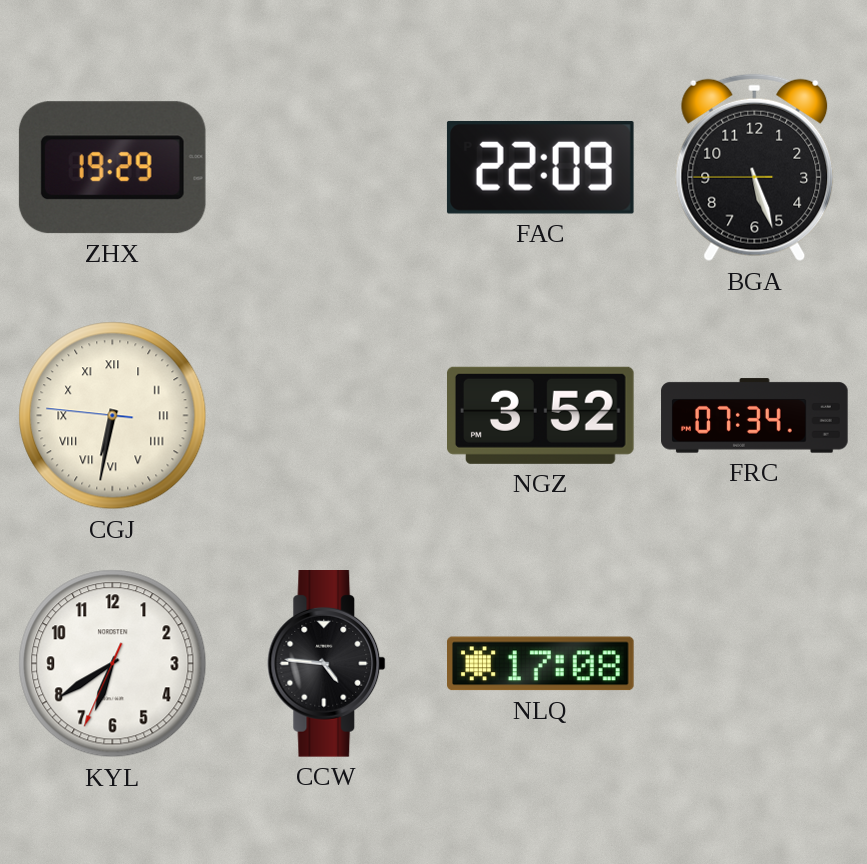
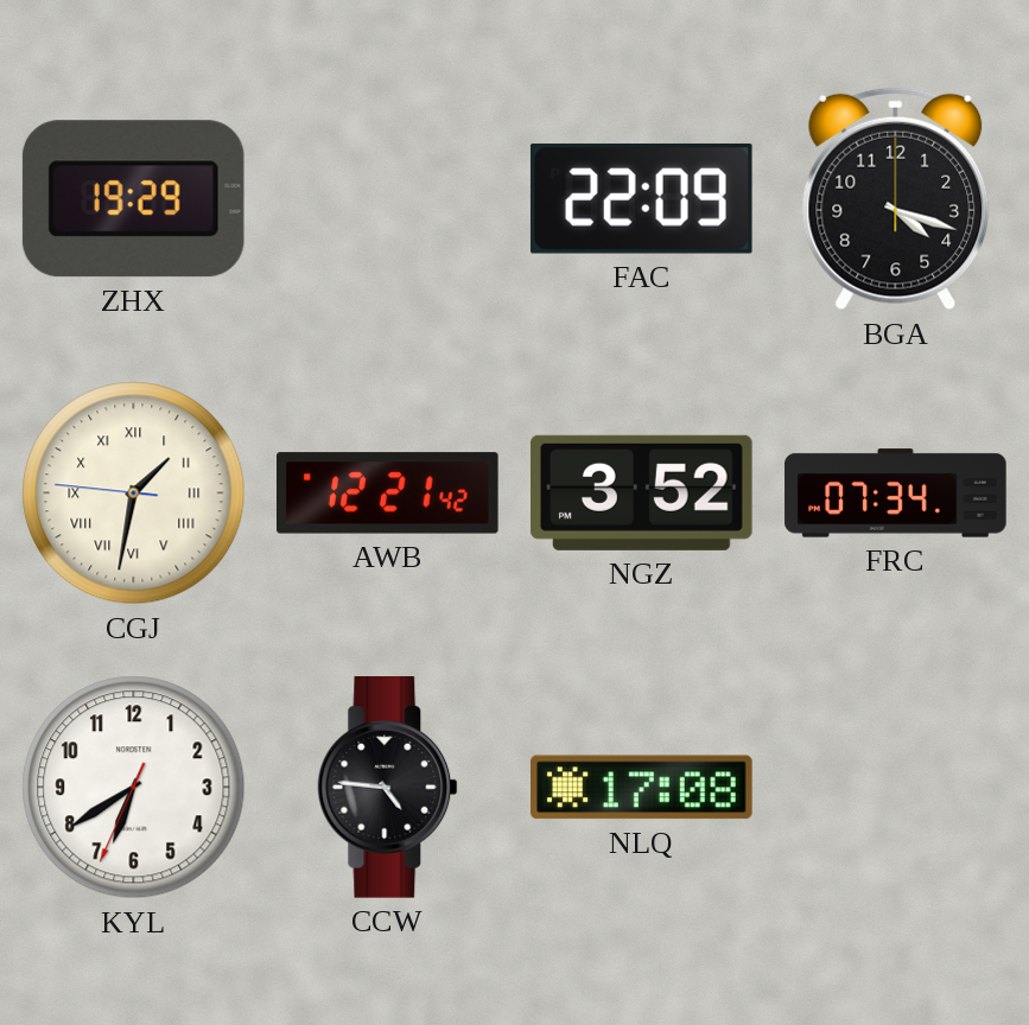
BGA: 5:26 -> 4:18 (896, 199)
CGJ: 6:31 -> 1:31 (134, 494)
AWB: none -> 12:21 (388, 494)
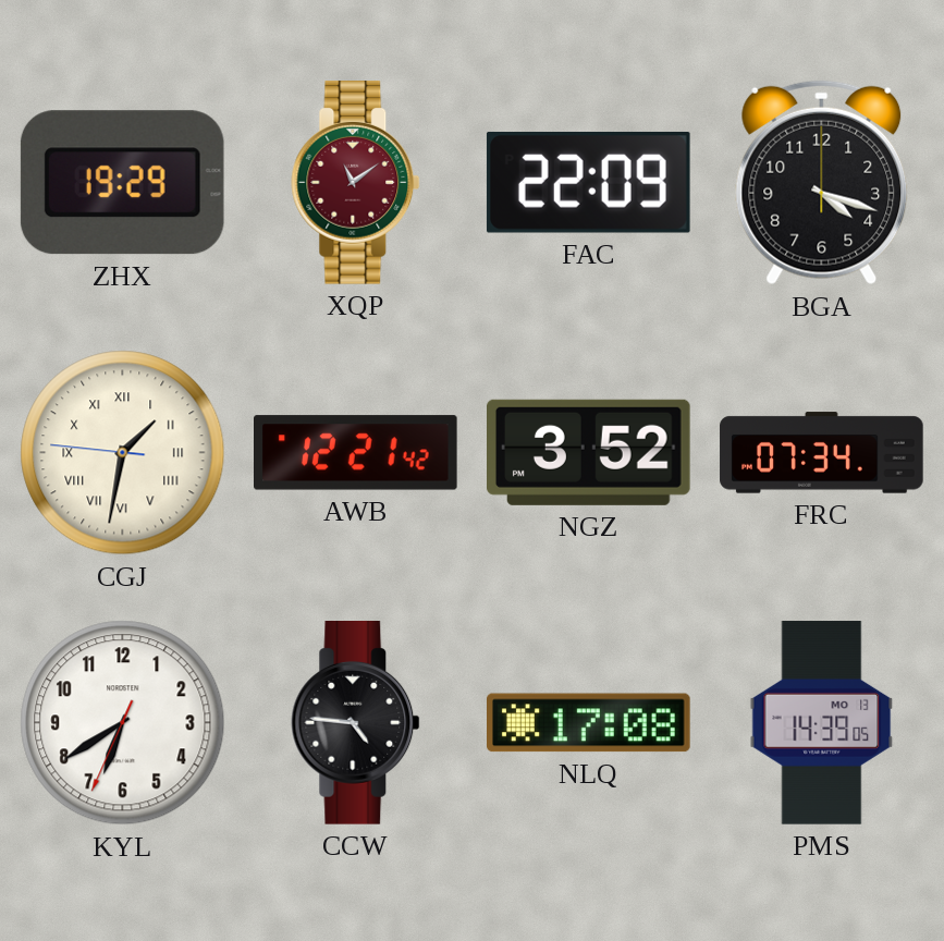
XQP: none -> 11:09 (356, 183)
PMS: none -> 14:39 (822, 723)
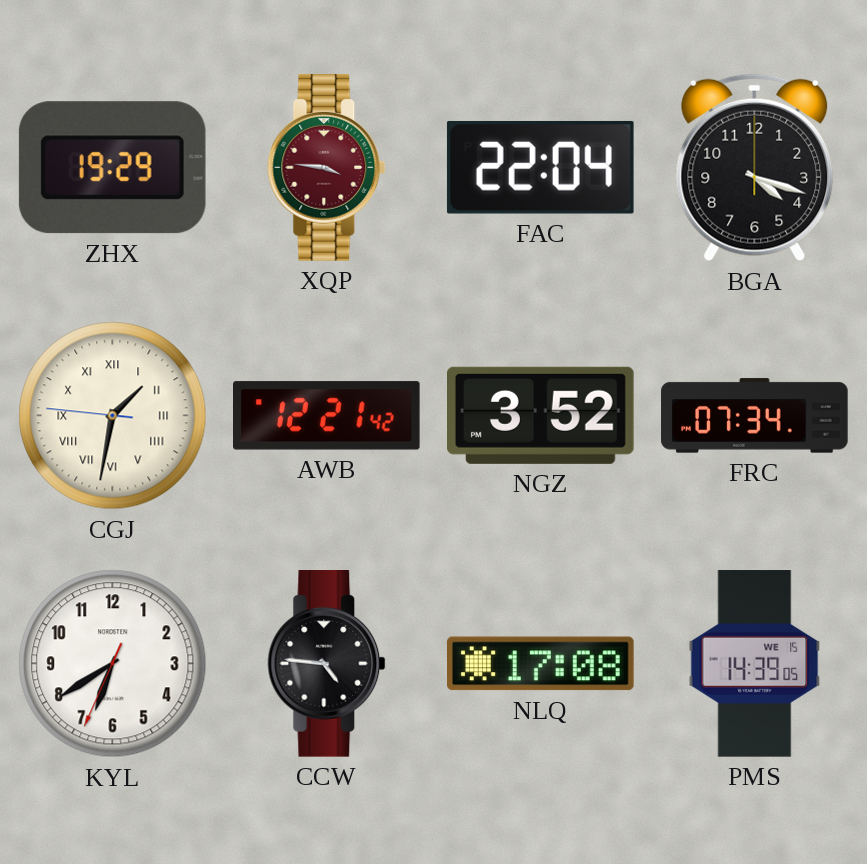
XQP: 11:09 -> 3:46 (327, 168)
FAC: 22:09 -> 22:04 (540, 167)
PMS date: MO 13 -> WE 15 (755, 664)
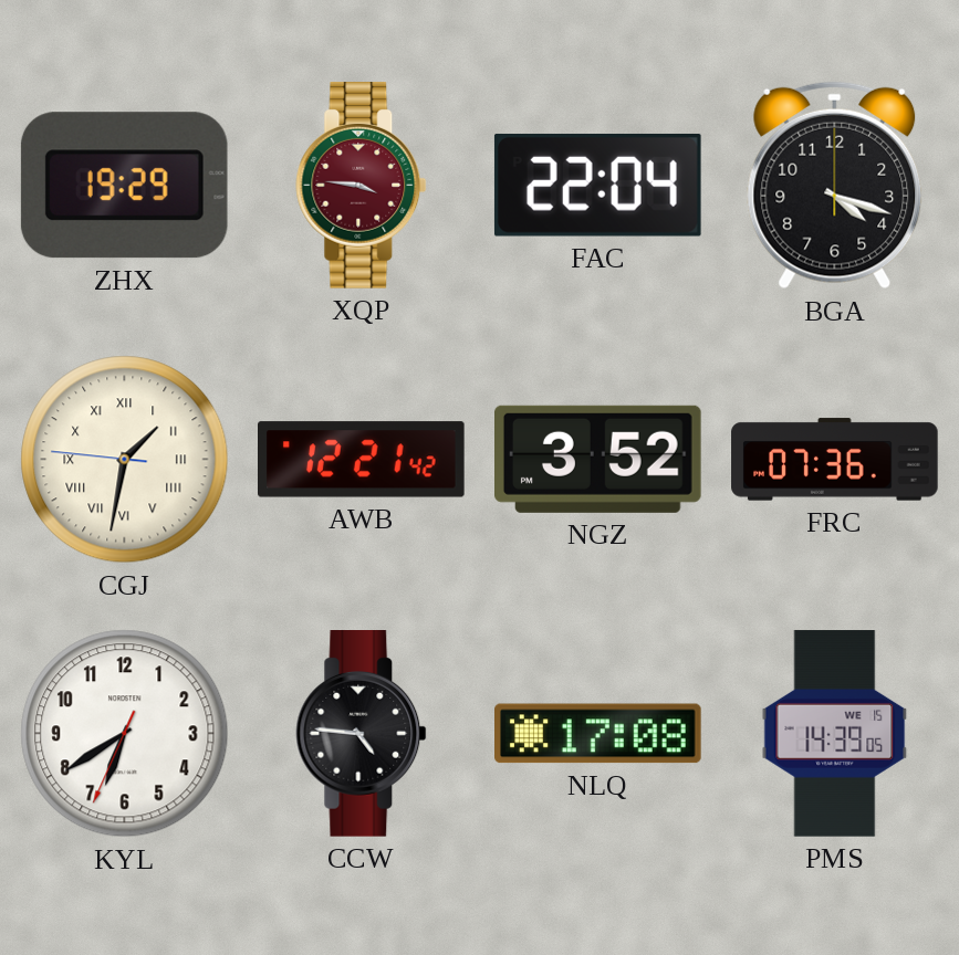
FRC: 07:34 -> 07:36 (835, 460)
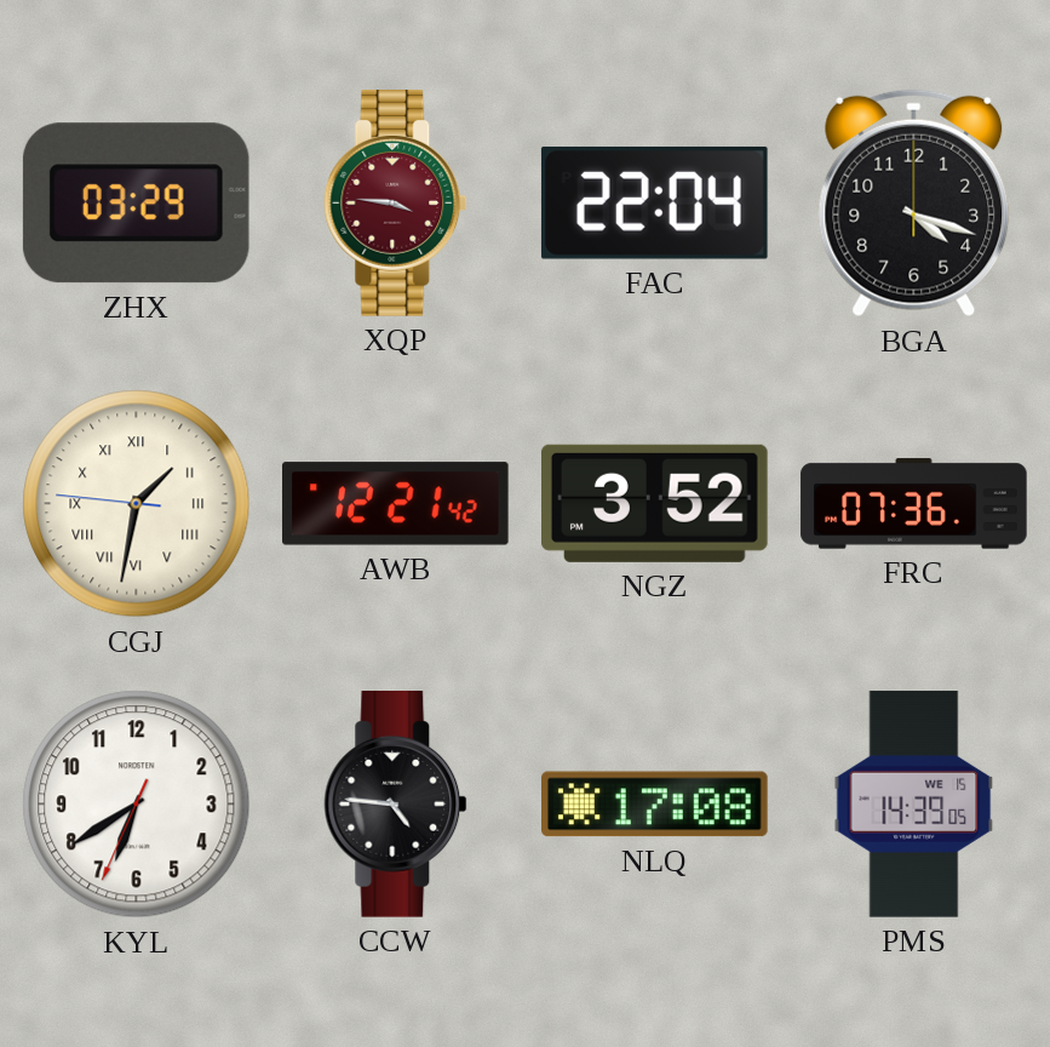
ZHX: 19:29 -> 03:29 (136, 204)
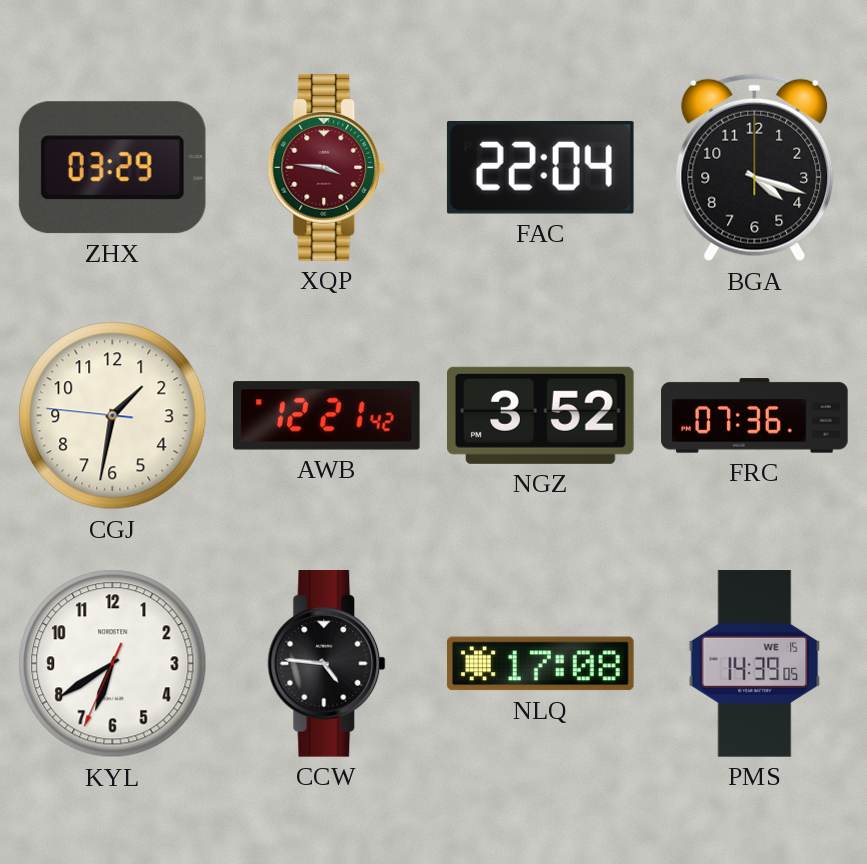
CGJ numerals: Roman -> Arabic (113, 416)
